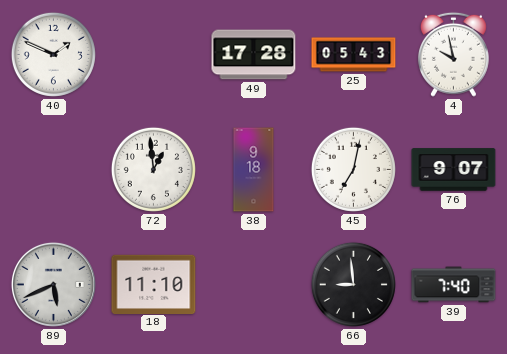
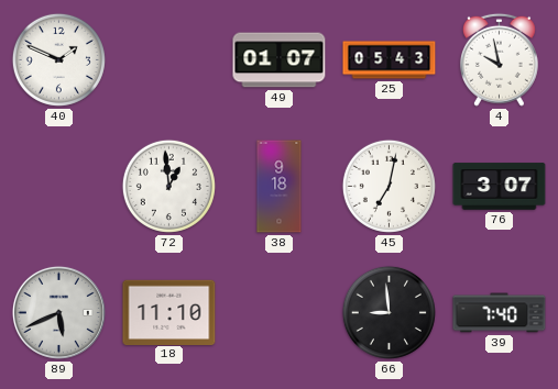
49: 17:28 -> 01:07 (280, 60)
76: 9:07 -> 3:07 (500, 187)
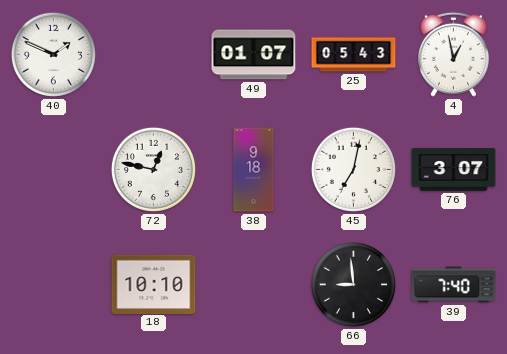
4: 9:58 -> 12:58 (453, 54)
72: 12:59 -> 12:47 (153, 169)
89: 5:41 -> none (58, 312)
18: 11:10 -> 10:10 (154, 284)
